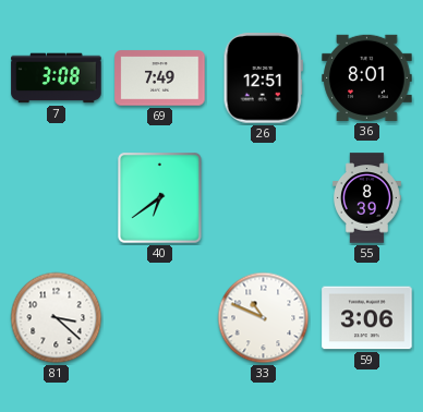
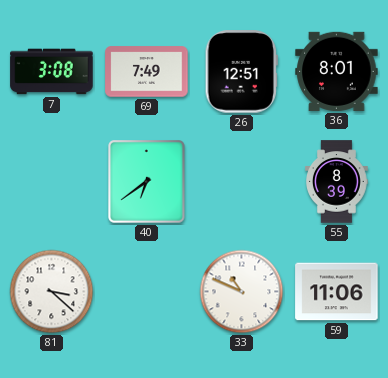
59: 3:06 -> 11:06 (337, 292)
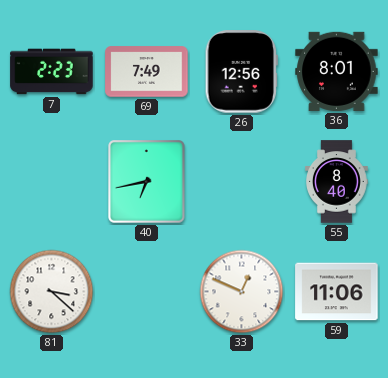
7: 3:08 -> 2:23 (52, 72)
26: 12:51 -> 12:56 (241, 72)
40: 6:39 -> 6:43 (147, 182)
55: 8:39 -> 8:40 (337, 182)
33: 10:49 -> 12:49 (242, 292)
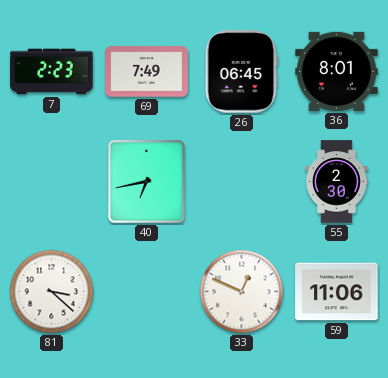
26: 12:56 -> 06:45 (241, 72)
55: 8:40 -> 2:30 (337, 182)
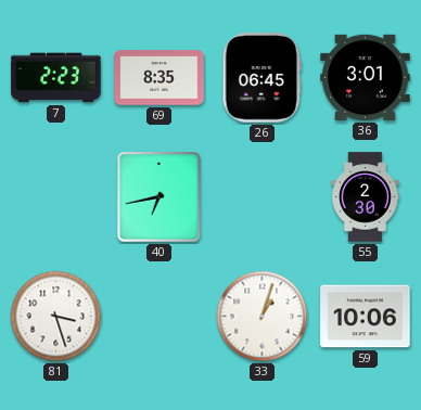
69: 7:49 -> 8:35 (160, 78)
36: 8:01 -> 3:01 (366, 77)
81: 3:22 -> 3:27 (56, 317)
33: 12:49 -> 1:03 (263, 317)
59: 11:06 -> 10:06 (366, 317)
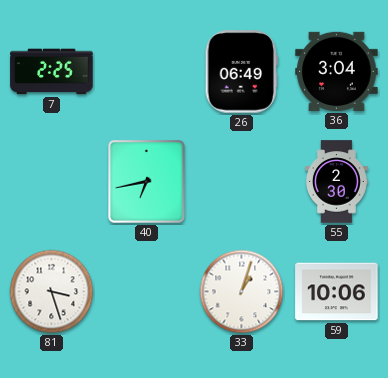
7: 2:23 -> 2:25 (52, 72)
69: 8:35 -> none (160, 78)
26: 06:45 -> 06:49 (241, 72)
36: 3:01 -> 3:04 (337, 71)
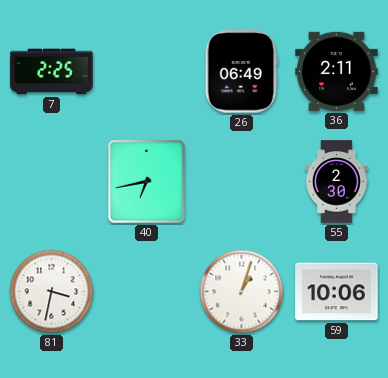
36: 3:04 -> 2:11 (337, 71)
81: 3:27 -> 3:32 (52, 292)
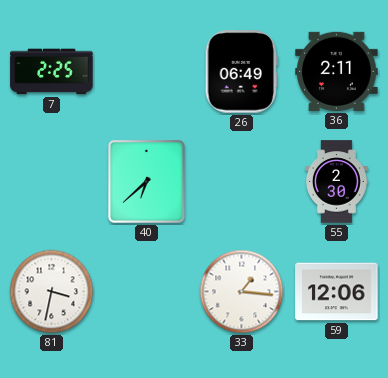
40: 6:43 -> 6:38 (147, 182)
33: 1:03 -> 1:16 (242, 292)
59: 10:06 -> 12:06 (337, 292)
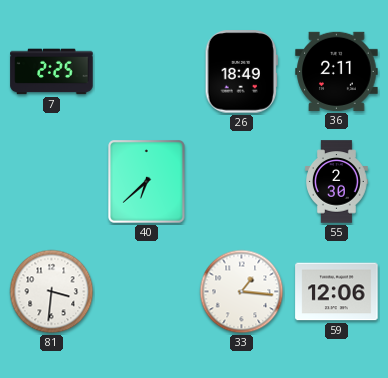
26: 06:49 -> 18:49 (241, 72)
81: 3:32 -> 3:31 (52, 292)
